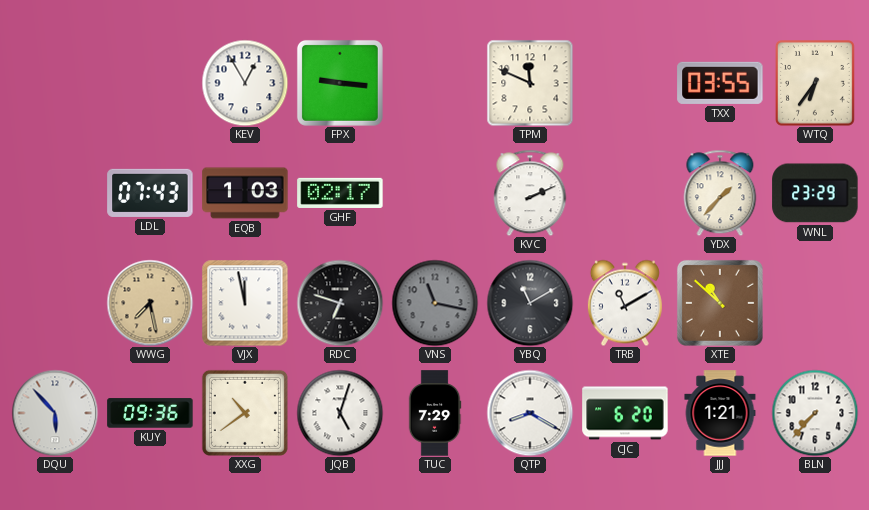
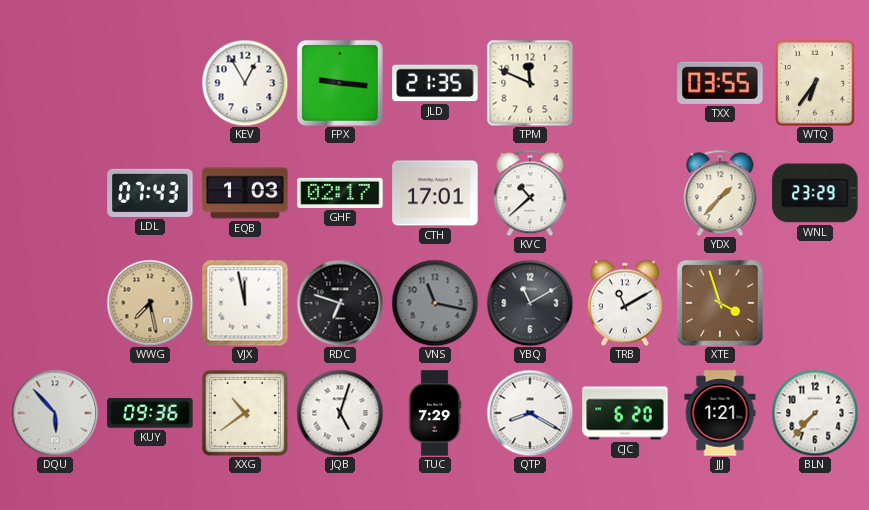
JLD: none -> 21:35 (435, 83)
CTH: none -> 17:01 (435, 193)
KVC: 2:11 -> 10:38 (530, 193)
XTE: 10:52 -> 3:57 (720, 303)
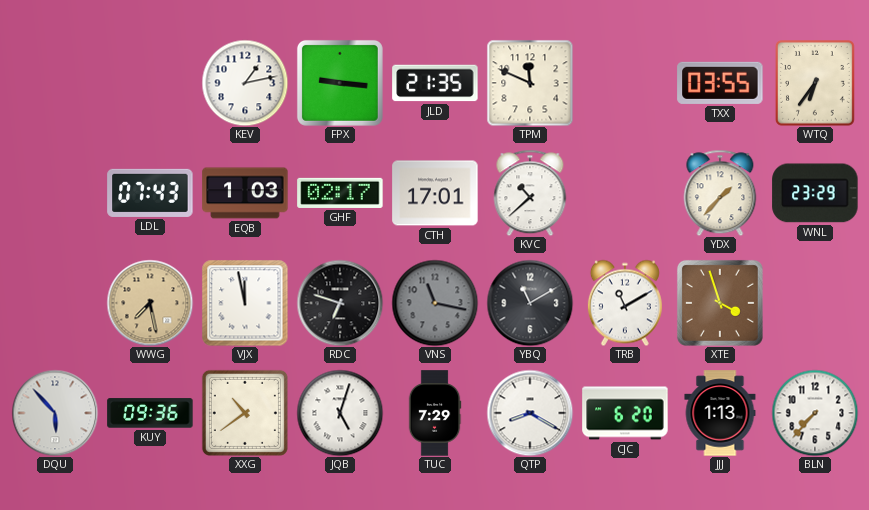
KEV: 12:55 -> 1:13 (245, 83)
JJJ: 1:21 -> 1:13 (720, 413)
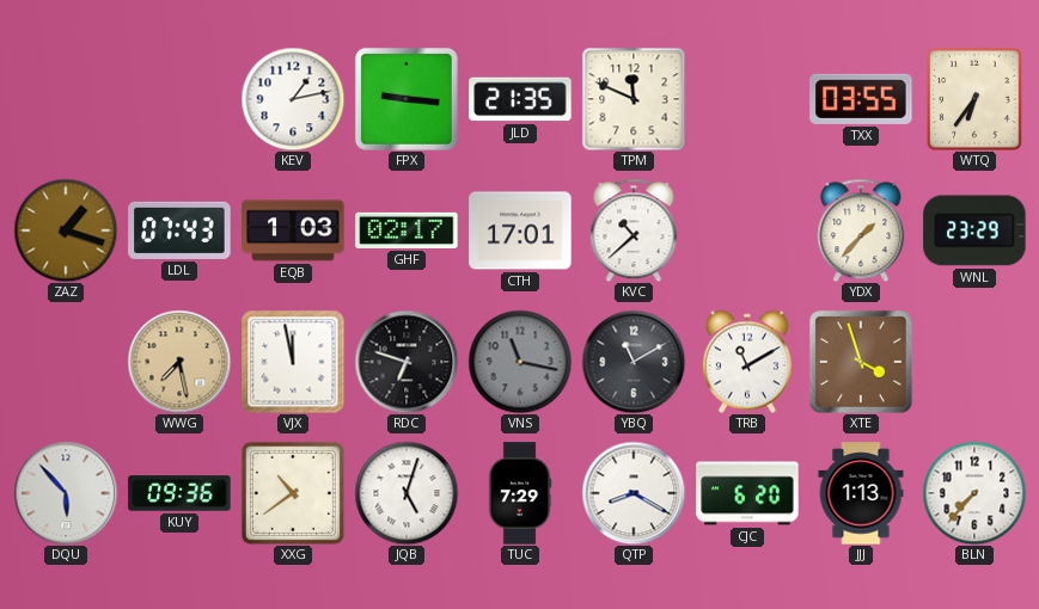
ZAZ: none -> 1:18 (66, 230)
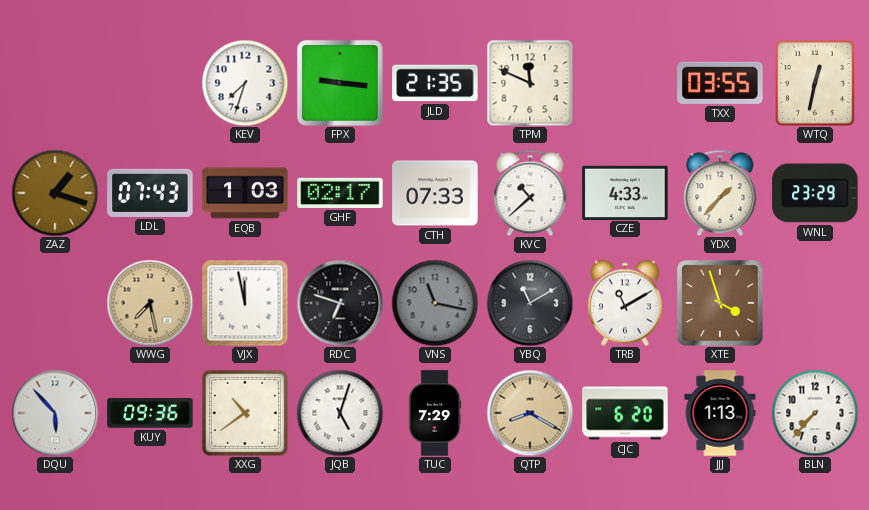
KEV: 1:13 -> 7:33 (245, 83)
WTQ: 6:36 -> 12:32 (815, 84)
CTH: 17:01 -> 07:33 (435, 193)
CZE: none -> 4:33 (625, 192)
QTP dial: white -> champagne (530, 413)
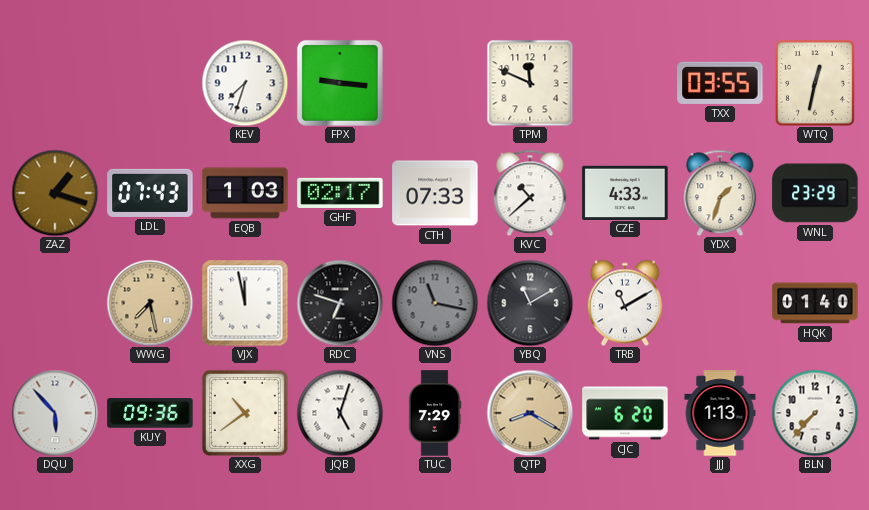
JLD: 21:35 -> none (435, 83)
YDX: 1:37 -> 1:33 (720, 193)
XTE: 3:57 -> none (720, 303)
HQK: none -> 01:40 (815, 303)
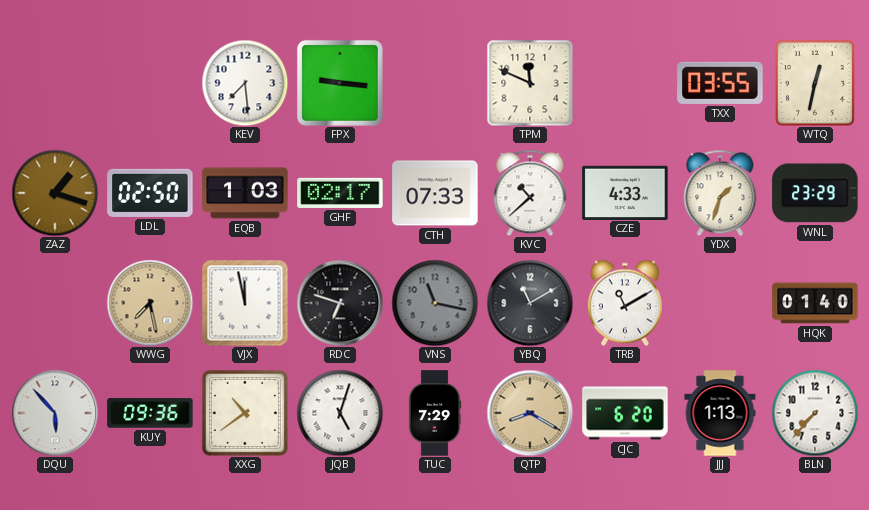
KEV: 7:33 -> 7:29 (245, 83)
LDL: 07:43 -> 02:50 (150, 193)
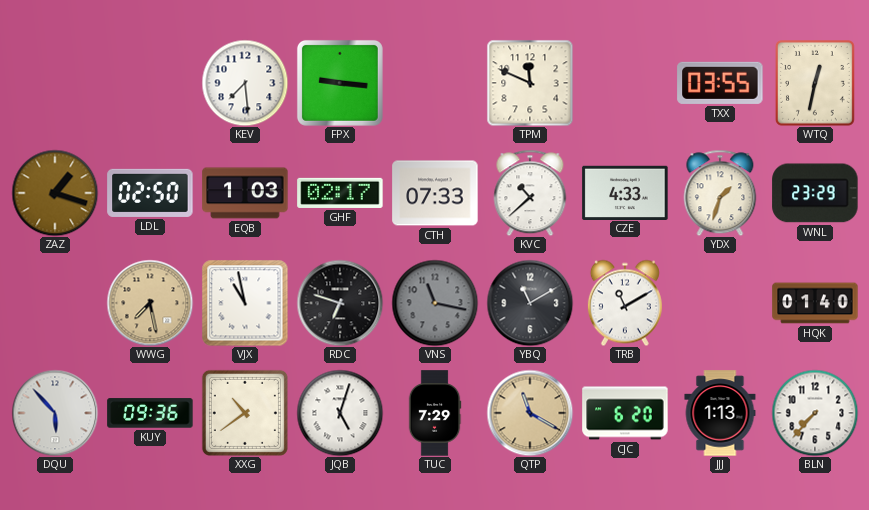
VJX: 11:58 -> 10:58 (245, 303)
QTP: 8:20 -> 11:20 (530, 413)
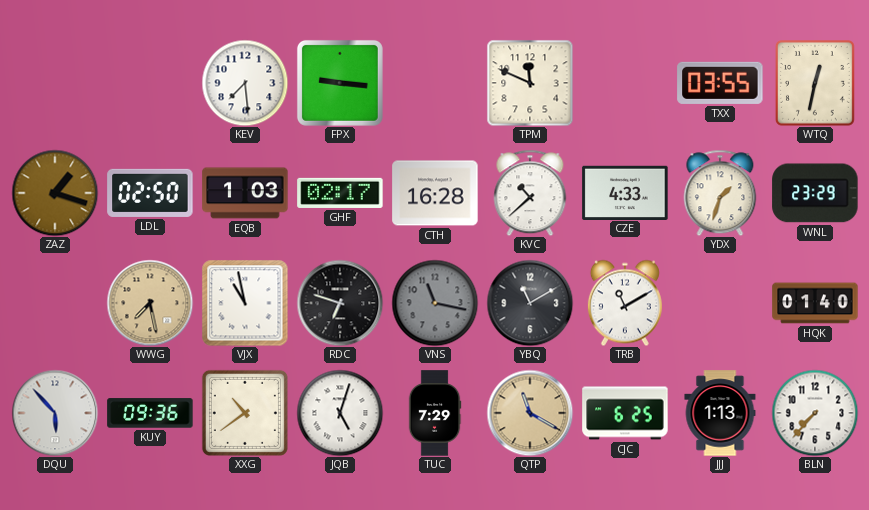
CTH: 07:33 -> 16:28 (435, 193)
CJC: 6:20 -> 6:25 (625, 413)
